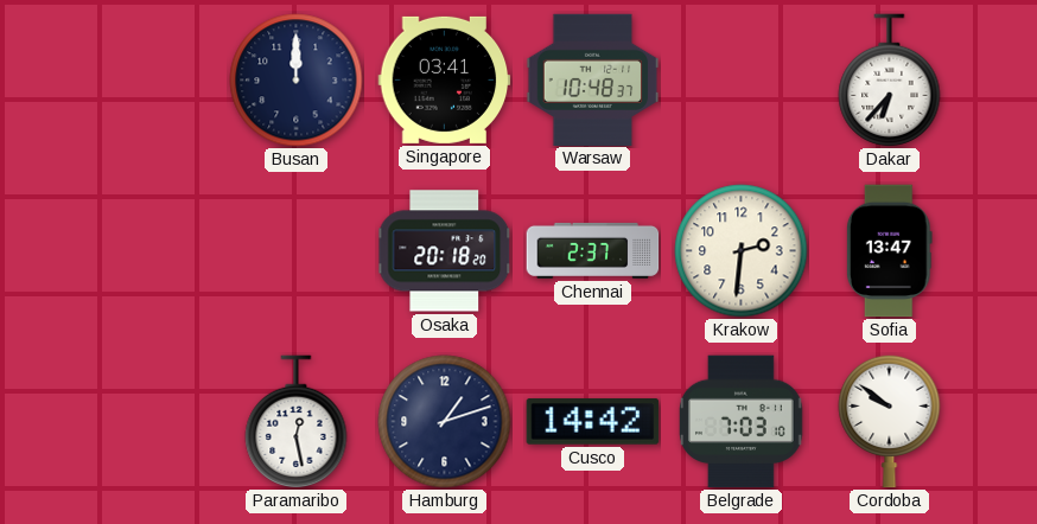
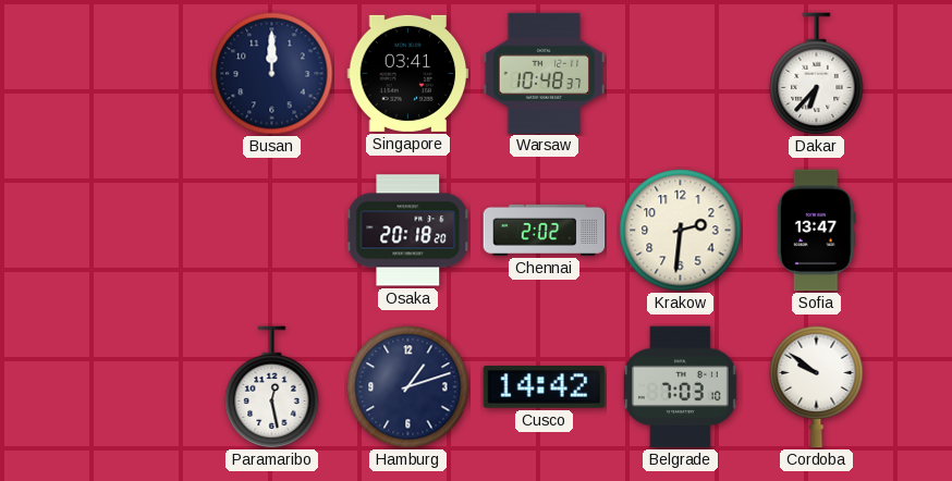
Chennai: 2:37 -> 2:02 (545, 230)
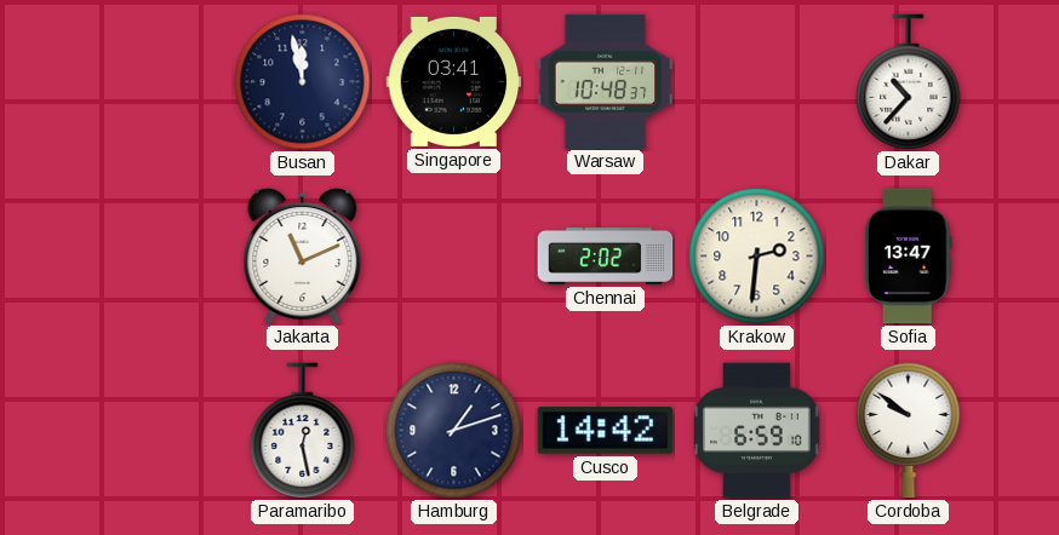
Busan: 12:00 -> 11:58 (303, 82)
Dakar: 6:37 -> 10:37 (909, 81)
Jakarta: none -> 11:11 (303, 255)
Osaka: 20:18 -> none (408, 231)
Belgrade: 7:03 -> 6:59 (757, 431)
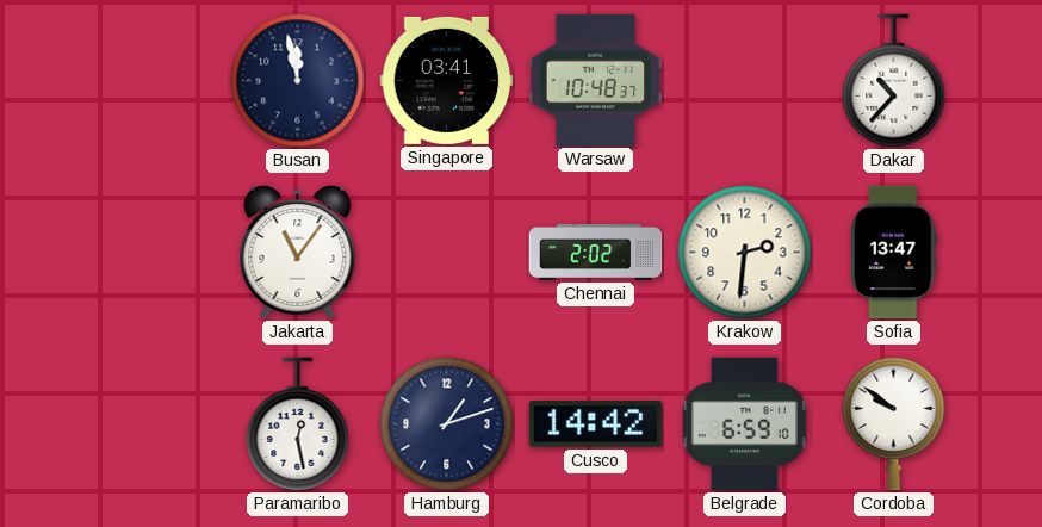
Jakarta: 11:11 -> 11:06 (298, 252)
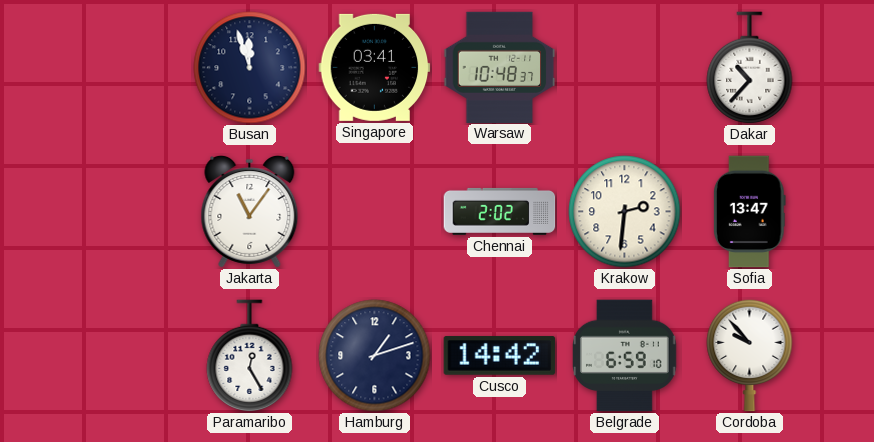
Busan: 11:58 -> 11:57 (250, 68)
Paramaribo: 12:28 -> 12:25 (250, 355)
Cordoba: 9:51 -> 9:53 (750, 355)
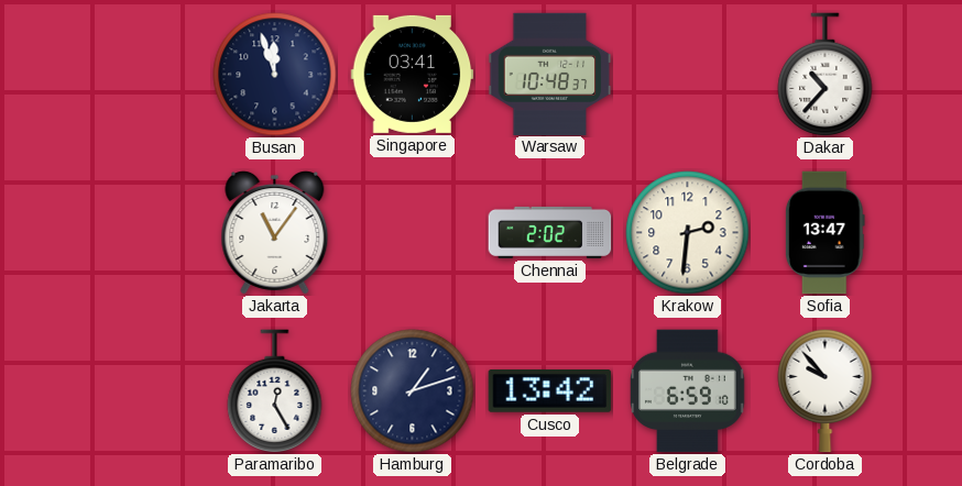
Cusco: 14:42 -> 13:42 (550, 391)
